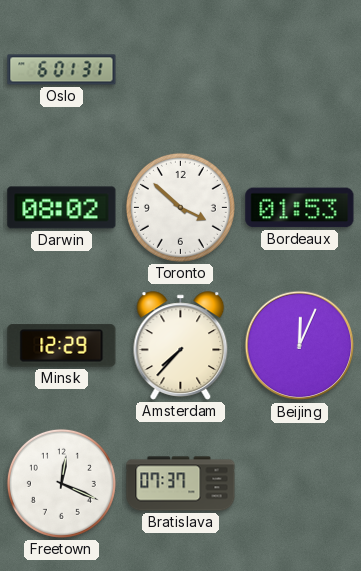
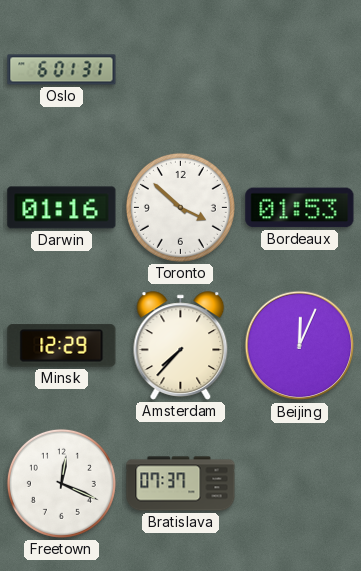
Darwin: 08:02 -> 01:16 (62, 208)
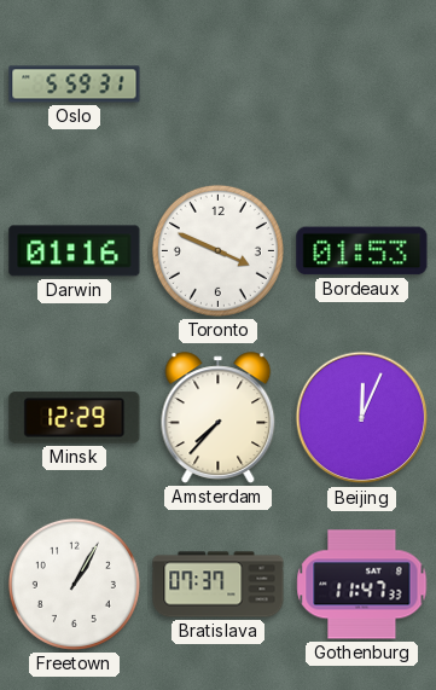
Oslo: 6:01 -> 5:59 (75, 85)
Toronto: 3:52 -> 3:49 (217, 250)
Freetown: 12:19 -> 1:05 (74, 584)
Gothenburg: none -> 11:47 (362, 585)
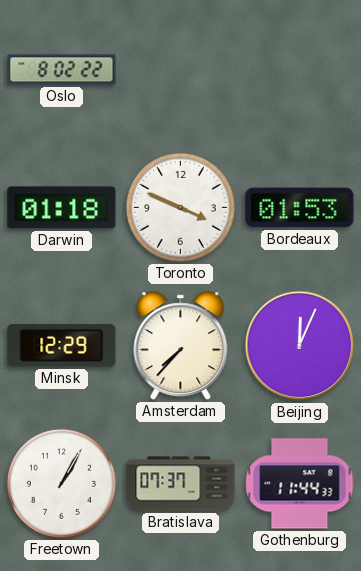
Oslo: 5:59 -> 8:02 (62, 70)
Darwin: 01:16 -> 01:18 (62, 208)
Gothenburg: 11:47 -> 11:44 (300, 484)
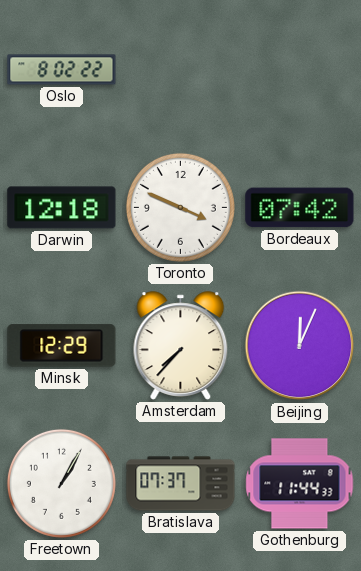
Darwin: 01:18 -> 12:18 (62, 208)
Bordeaux: 01:53 -> 07:42 (300, 208)
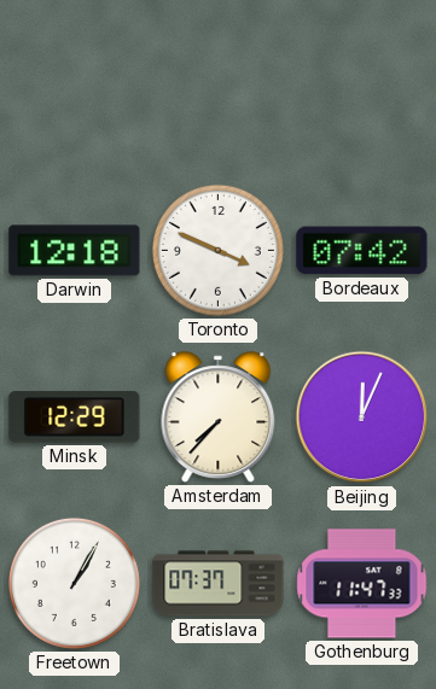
Oslo: 8:02 -> none (62, 70)
Gothenburg: 11:44 -> 11:47 (362, 584)
